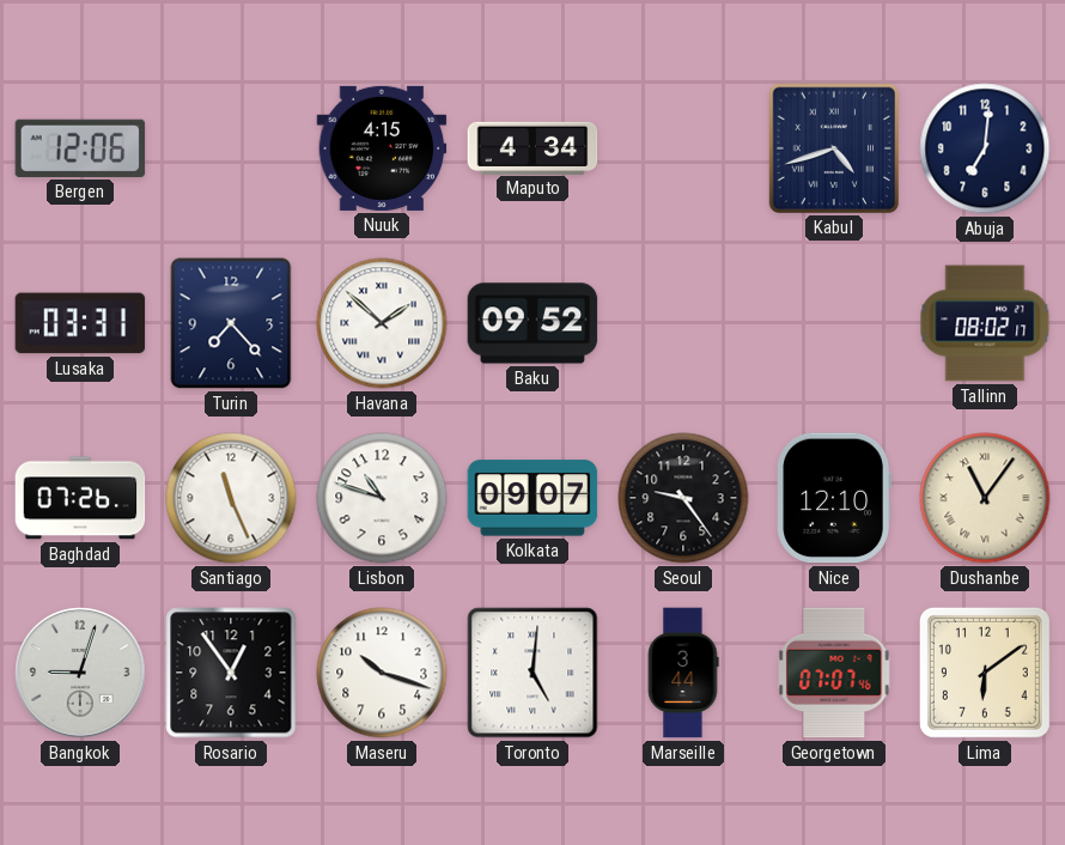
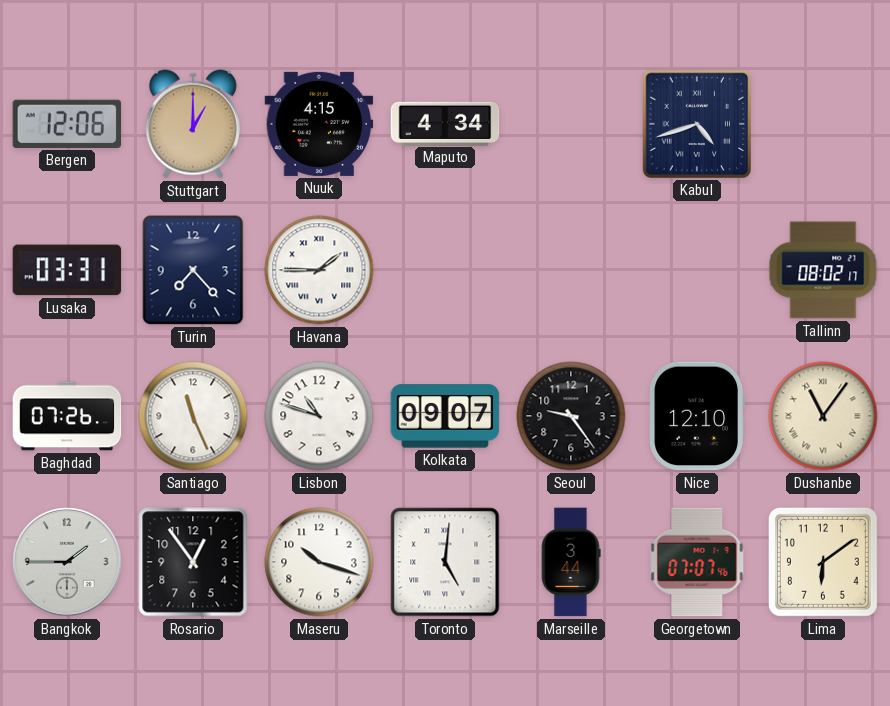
Stuttgart: none -> 1:00 (193, 124)
Abuja: 7:01 -> none (985, 148)
Havana: 1:52 -> 1:45 (319, 270)
Baku: 09:52 -> none (532, 323)
Bangkok: 9:03 -> 1:45 (67, 562)
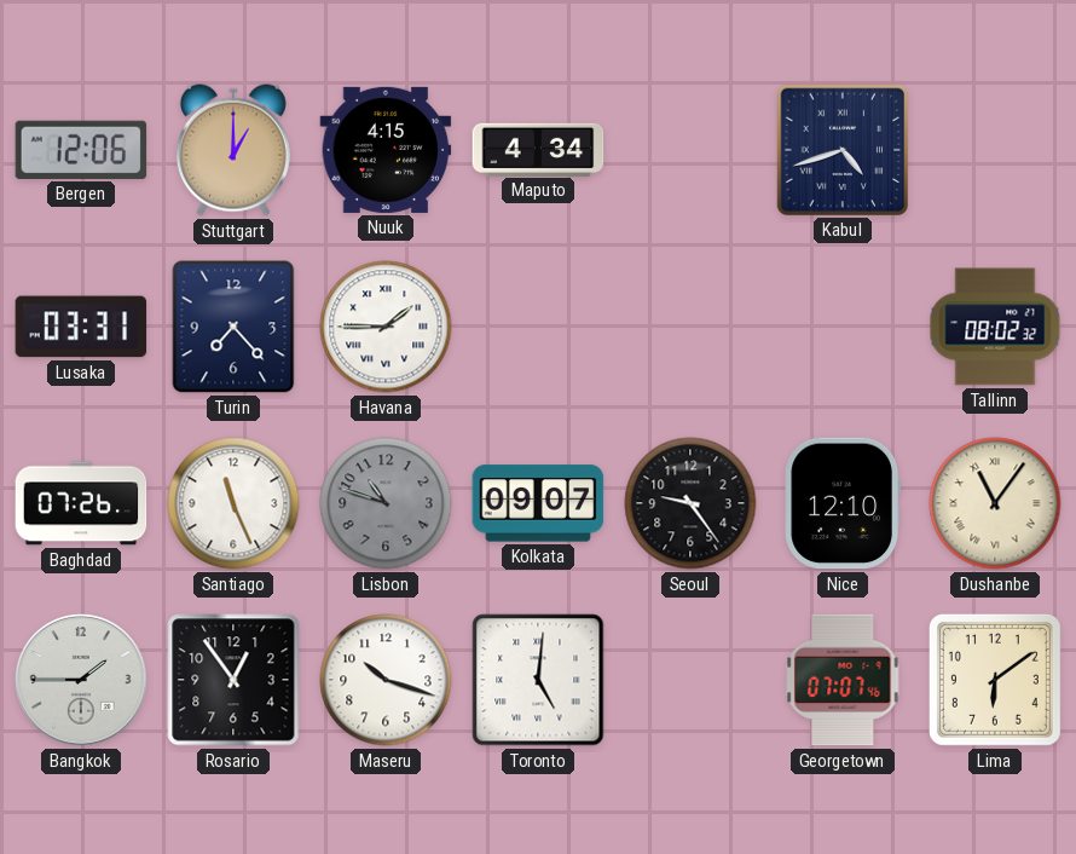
Tallinn: 08:02:17 -> 08:02:32 (995, 327)
Lisbon dial: white -> grey (386, 503)
Marseille: 3:44 -> none (571, 562)
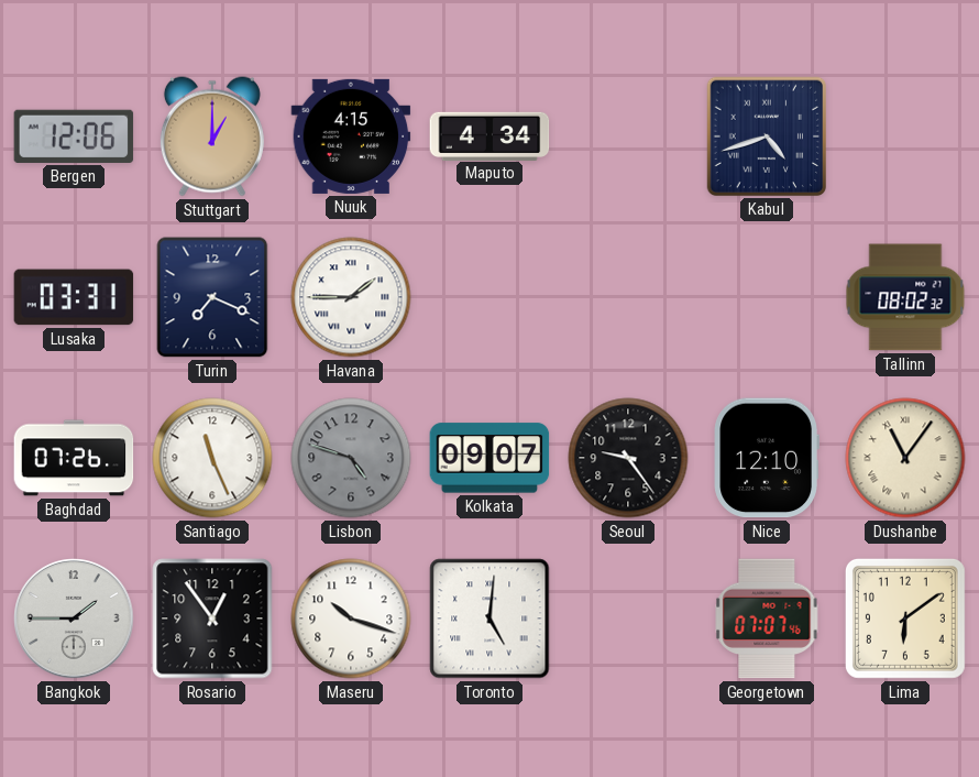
Turin: 7:23 -> 7:19 (212, 297)
Lisbon: 10:48 -> 4:48 (351, 458)
